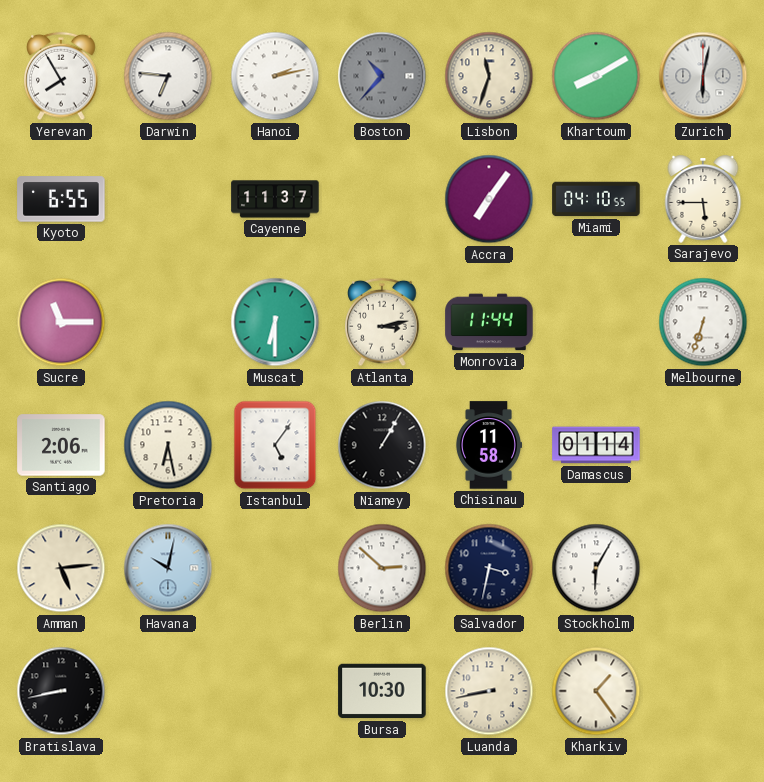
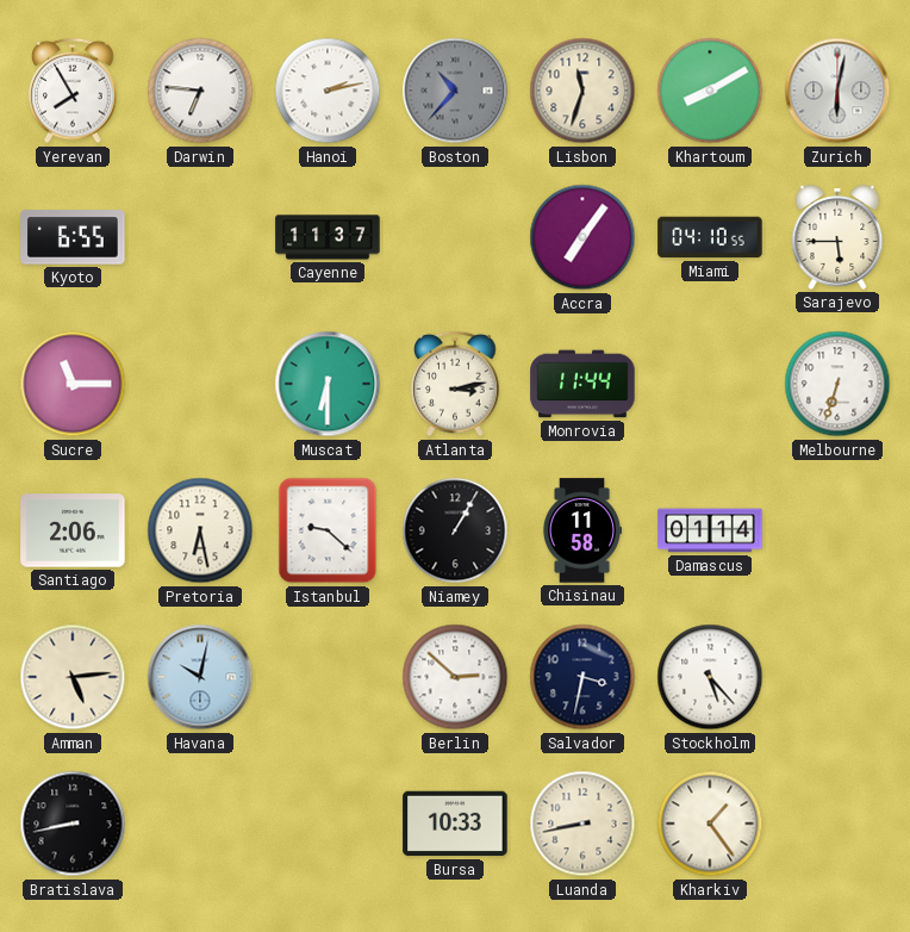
Istanbul: 5:06 -> 9:22 (328, 530)
Stockholm: 6:05 -> 5:23 (710, 677)
Bursa: 10:30 -> 10:33 (455, 824)
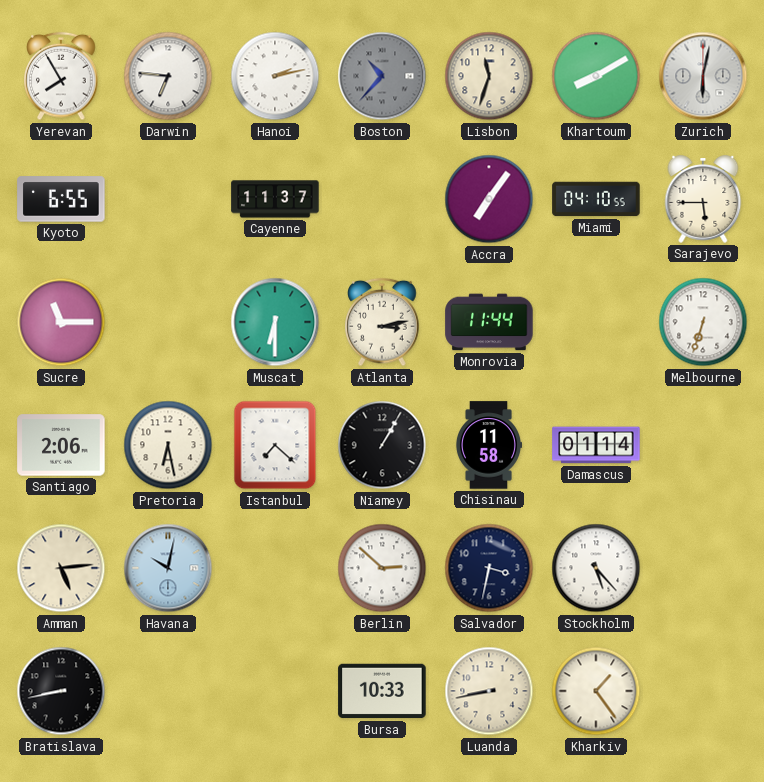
Istanbul: 9:22 -> 7:22 (275, 445)
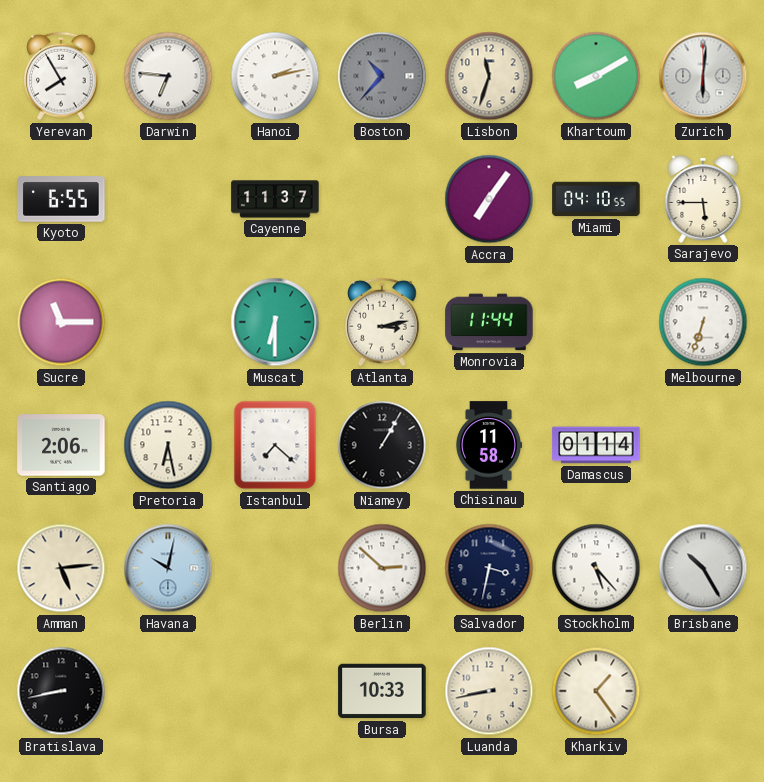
Zurich: 6:02 -> 6:01 (703, 76)
Brisbane: none -> 10:25 (703, 568)
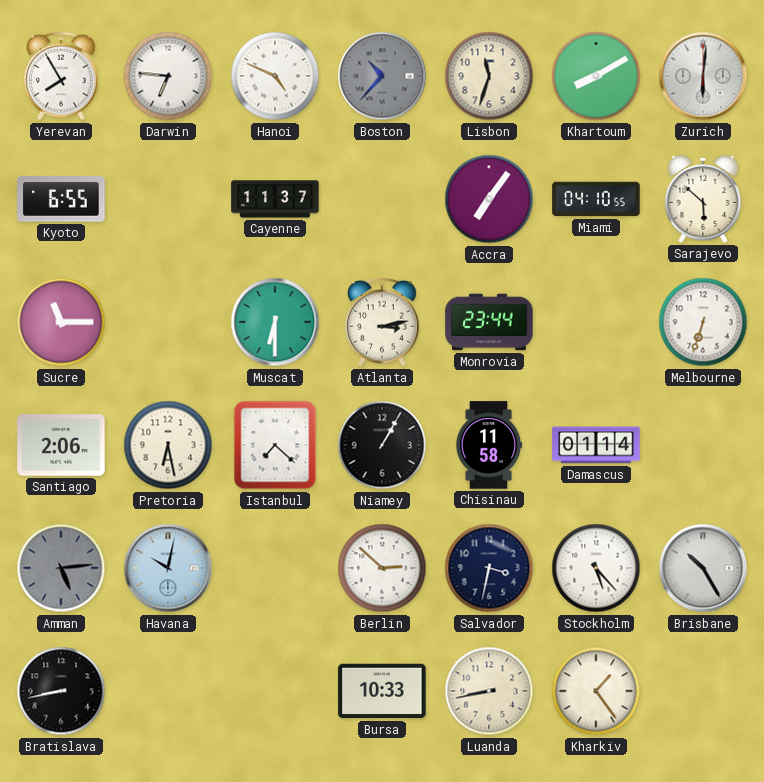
Hanoi: 2:13 -> 4:49 (275, 76)
Sarajevo: 5:45 -> 5:52 (703, 199)
Monrovia: 11:44 -> 23:44 (489, 322)
Amman dial: cream -> grey (61, 568)
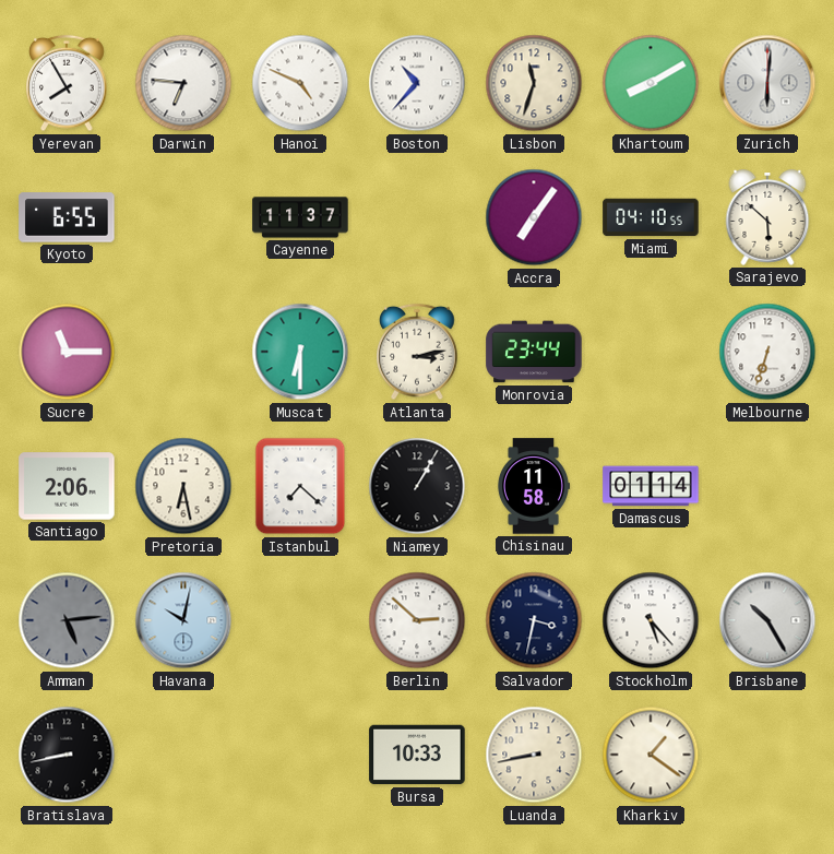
Boston dial: grey -> white (417, 83)
Kharkiv: 1:24 -> 1:21 (651, 755)
